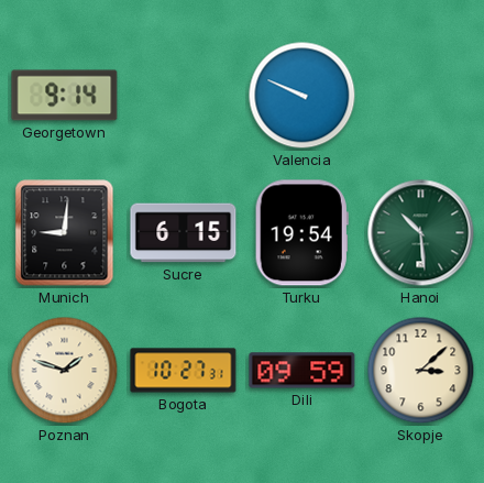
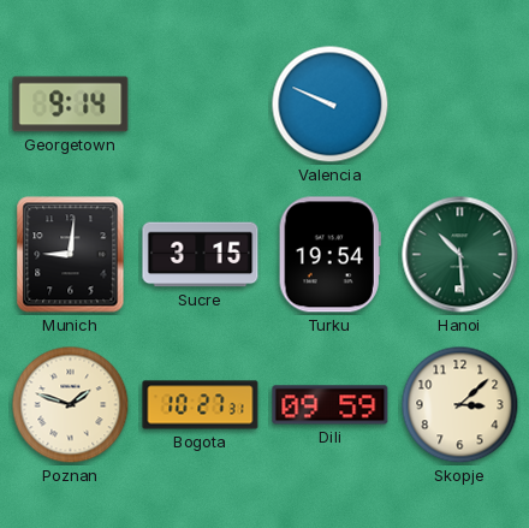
Sucre: 6:15 -> 3:15 (201, 255)
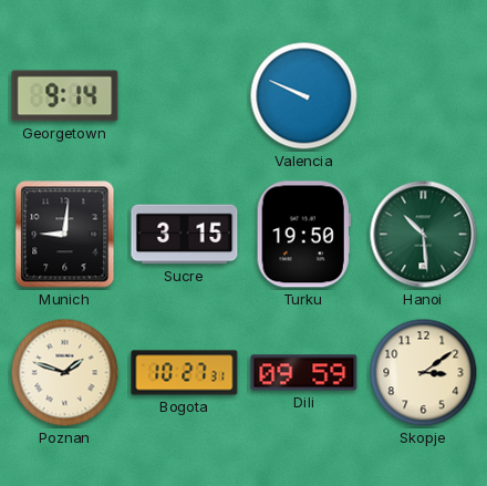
Turku: 19:54 -> 19:50 (303, 235)
Skopje: 3:08 -> 3:09 (424, 373)
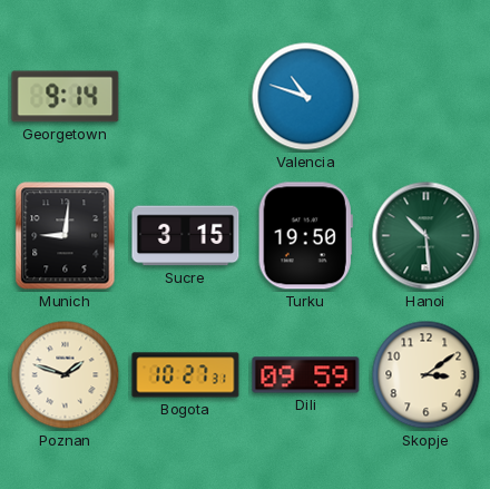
Valencia: 9:49 -> 10:48 (306, 97)
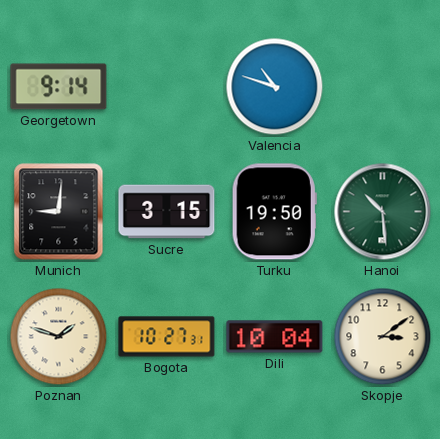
Dili: 09:59 -> 10:04 (275, 337)
